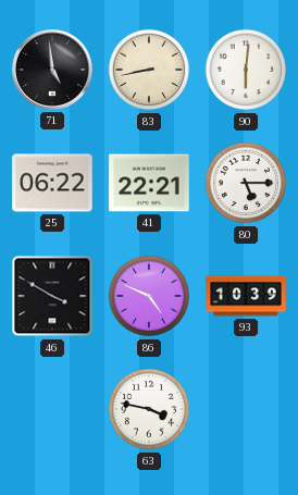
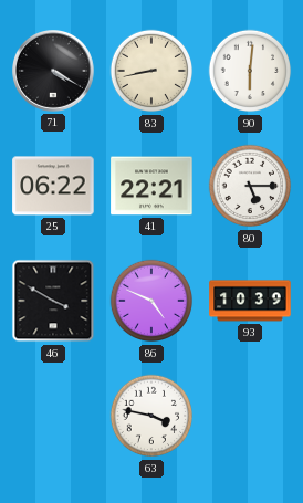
71: 4:59 -> 4:20 (54, 72)
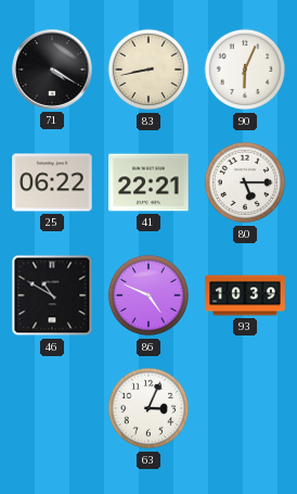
90: 6:01 -> 6:04 (245, 69)
46: 3:50 -> 10:50 (52, 295)
63: 3:47 -> 3:04 (148, 408)
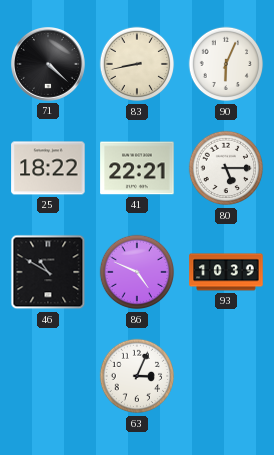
71: 4:20 -> 4:22 (49, 65)
25: 06:22 -> 18:22 (48, 168)
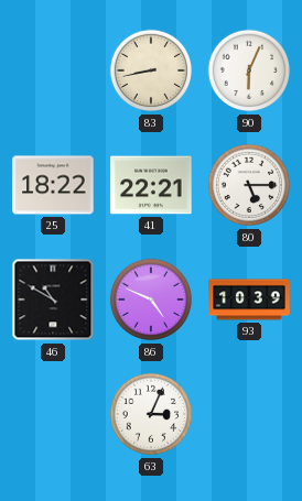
71: 4:22 -> none (49, 65)
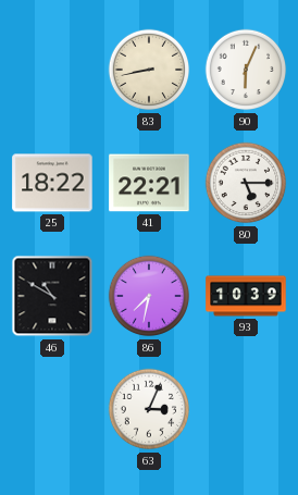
86: 4:49 -> 7:32 (149, 296)
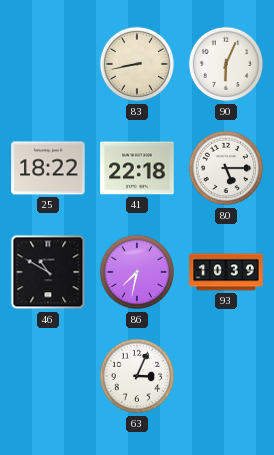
41: 22:21 -> 22:18 (137, 168)
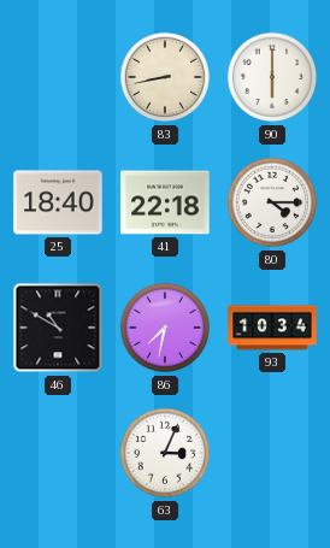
90: 6:04 -> 6:00 (272, 77)
25: 18:22 -> 18:40 (58, 202)
80: 5:15 -> 4:15 (272, 202)
93: 10:39 -> 10:34 (272, 328)
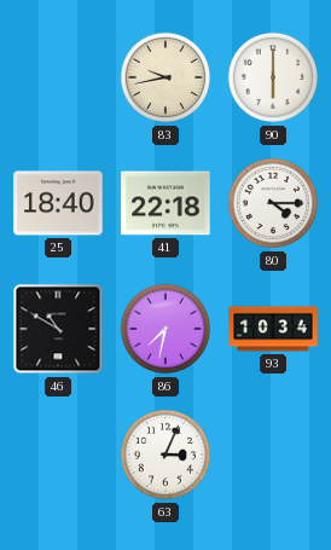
83: 8:43 -> 9:43 (165, 77)
